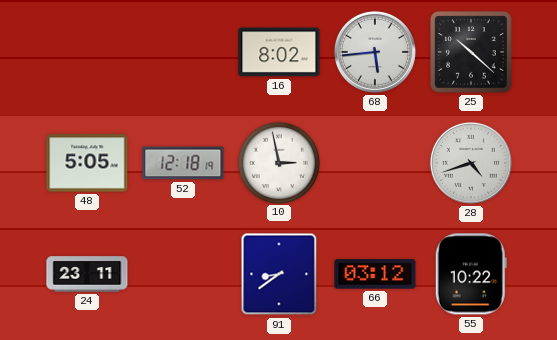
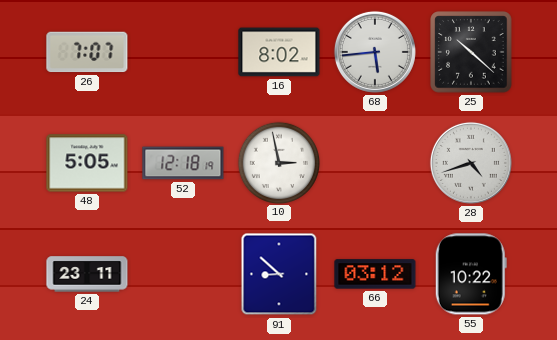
26: none -> 7:07 (87, 52)
91: 8:39 -> 8:52 (279, 274)
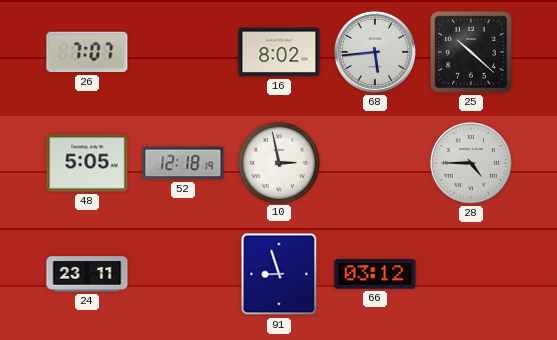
28: 4:42 -> 4:45 (471, 163)
91: 8:52 -> 8:57 (279, 274)
55: 10:22 -> none (471, 274)
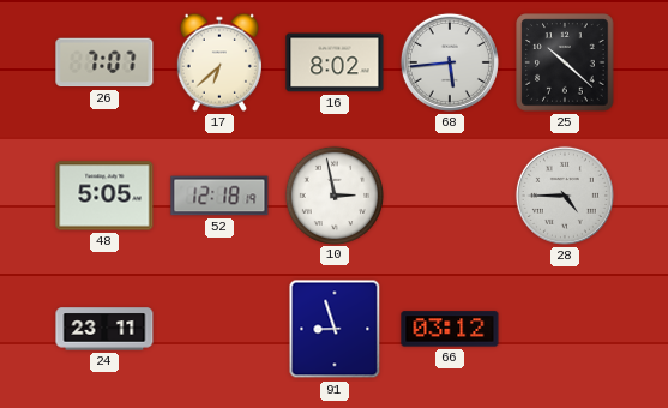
17: none -> 6:38 (219, 62)
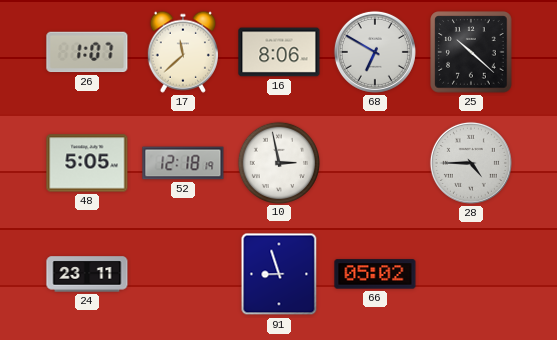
26: 7:07 -> 1:07 (87, 52)
17: 6:38 -> 11:38 (183, 52)
16: 8:02 -> 8:06 (279, 52)
68: 5:44 -> 6:50 (375, 52)
66: 03:12 -> 05:02 (375, 274)
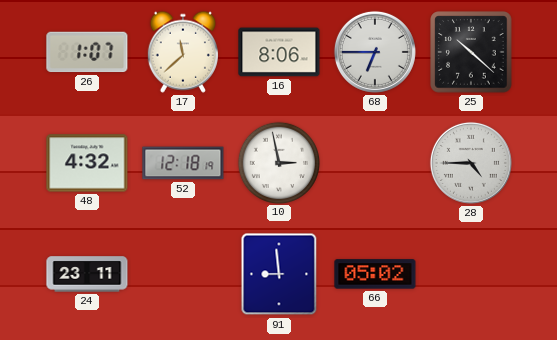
68: 6:50 -> 6:45 (375, 52)
48: 5:05 -> 4:32 (87, 163)
91: 8:57 -> 8:59 (279, 274)
